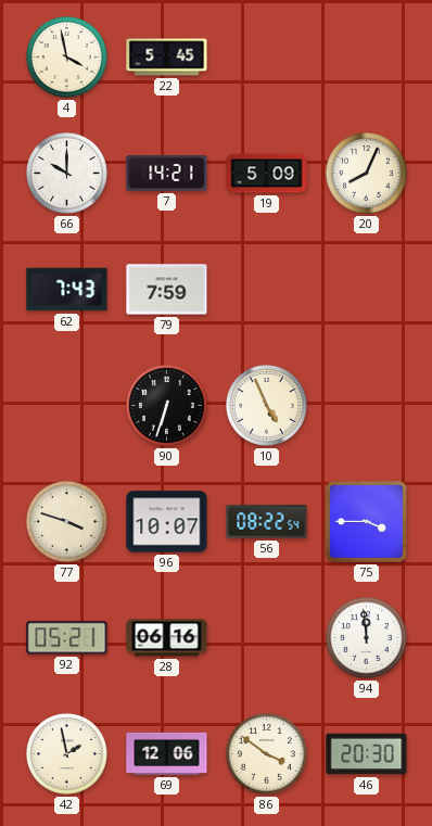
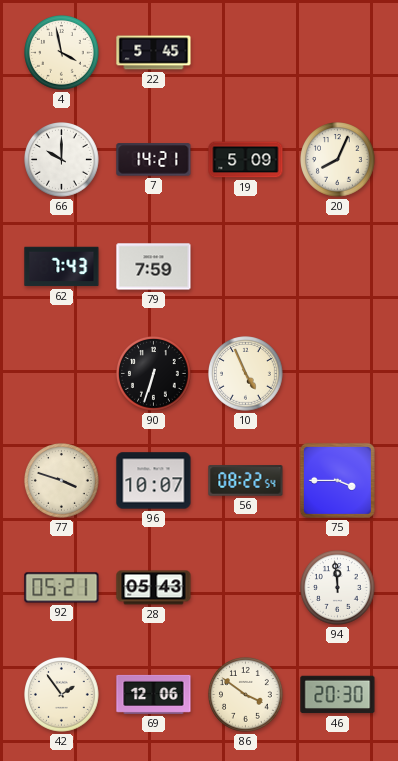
28: 06:16 -> 05:43 (154, 588)
42: 1:58 -> 1:54 (62, 695)
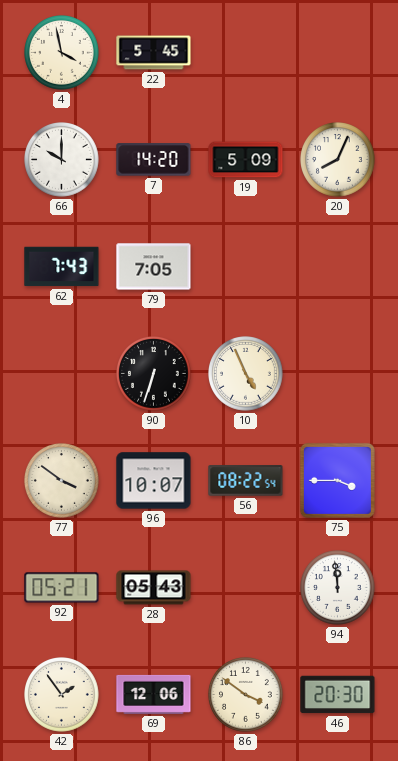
7: 14:21 -> 14:20 (154, 160)
79: 7:59 -> 7:05 (154, 267)
77: 3:48 -> 3:51 (62, 481)
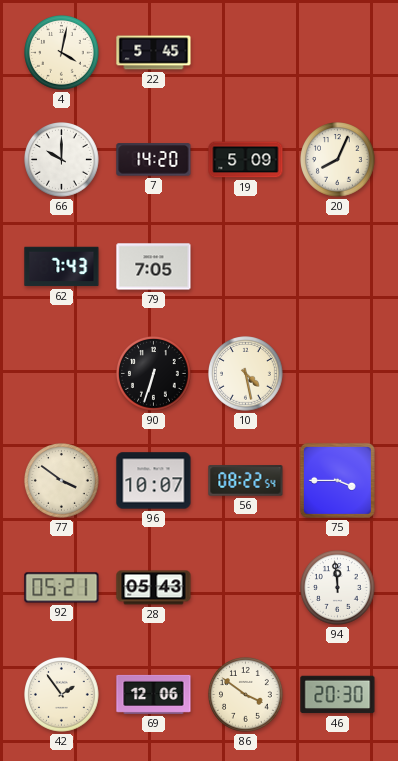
4: 3:58 -> 4:02 (62, 53)
10: 4:56 -> 4:28 (246, 374)
